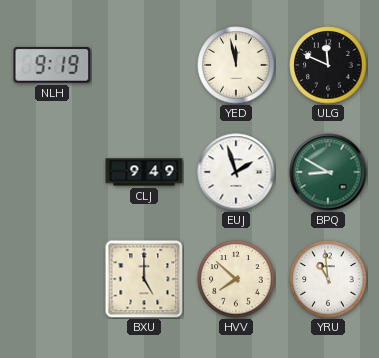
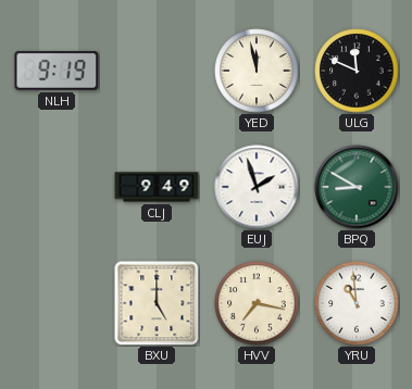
HVV: 7:52 -> 7:17 (257, 303)
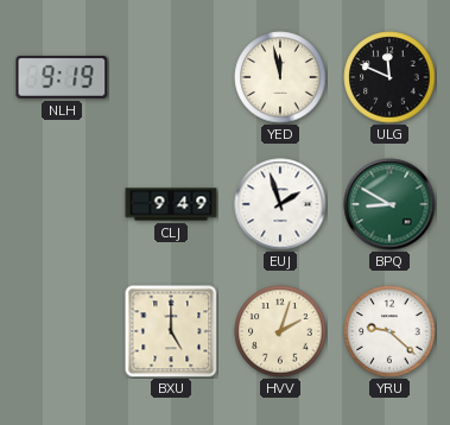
HVV: 7:17 -> 2:03 (280, 331)
YRU: 10:59 -> 9:22 (389, 331)
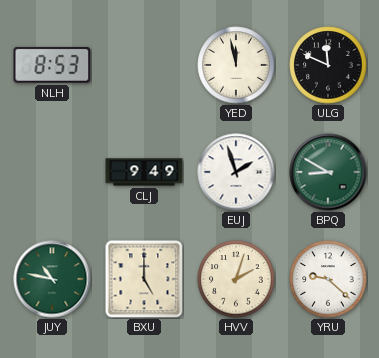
NLH: 9:19 -> 8:53 (52, 65)
JUY: none -> 10:47 (52, 279)
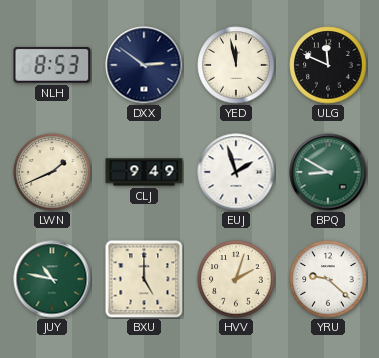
DXX: none -> 2:51 (144, 65)
LWN: none -> 1:41 (52, 172)
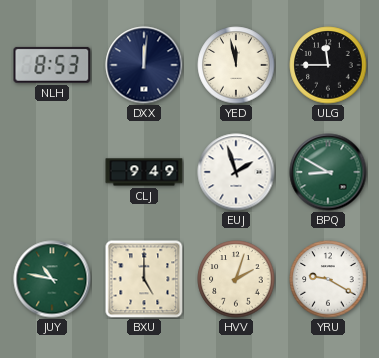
DXX: 2:51 -> 12:01 (144, 65)
ULG: 11:49 -> 11:45 (328, 65)
LWN: 1:41 -> none (52, 172)
YRU: 9:22 -> 9:20 (328, 279)
